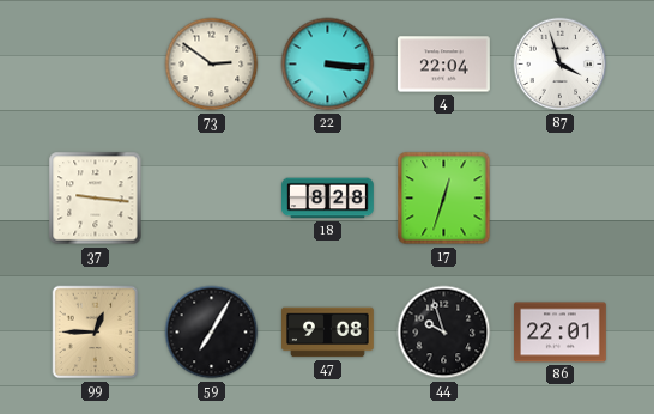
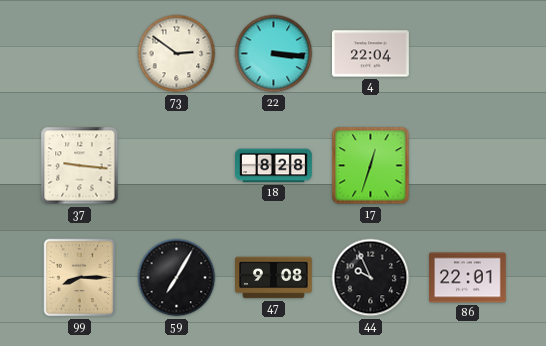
87: 3:57 -> none (561, 65)
99: 12:45 -> 8:15 (80, 278)
44: 9:57 -> 9:56 (371, 278)
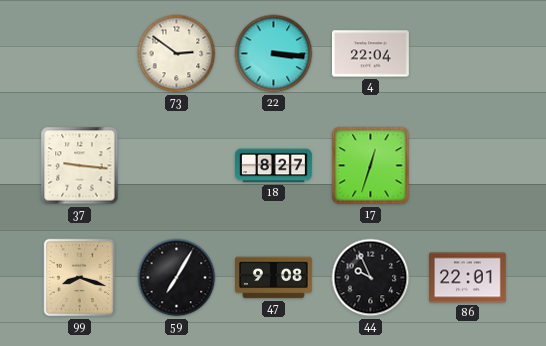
18: 8:28 -> 8:27 (274, 166)
99: 8:15 -> 8:18 (80, 278)
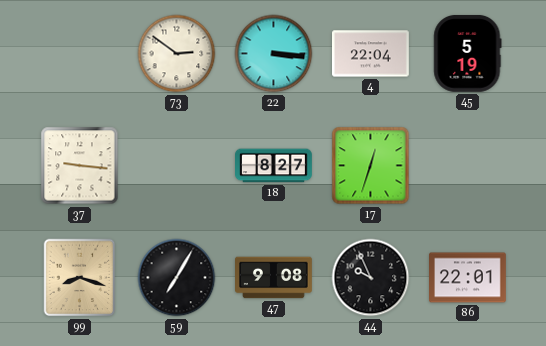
45: none -> 5:19 (468, 53)
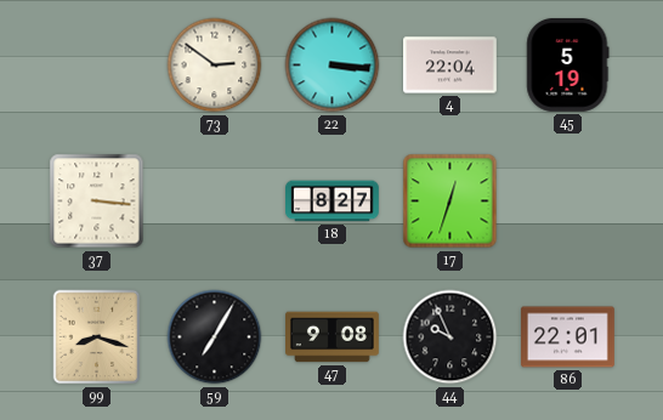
37: 9:16 -> 3:16 (97, 202)
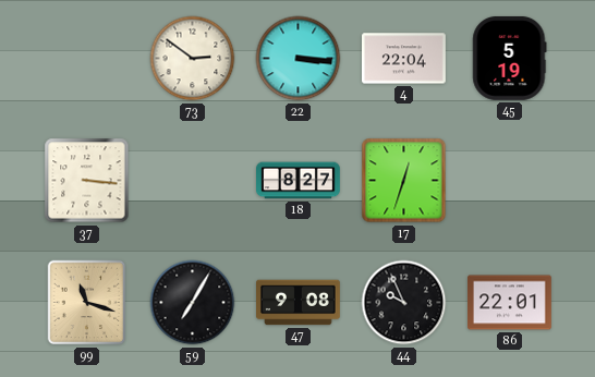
99: 8:18 -> 11:18 (87, 303)
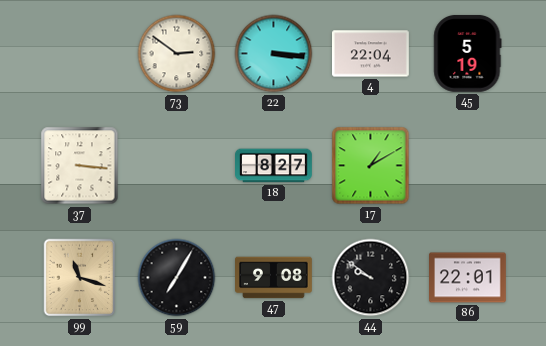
17: 12:33 -> 1:10 (371, 166)
44: 9:56 -> 9:51 (371, 278)
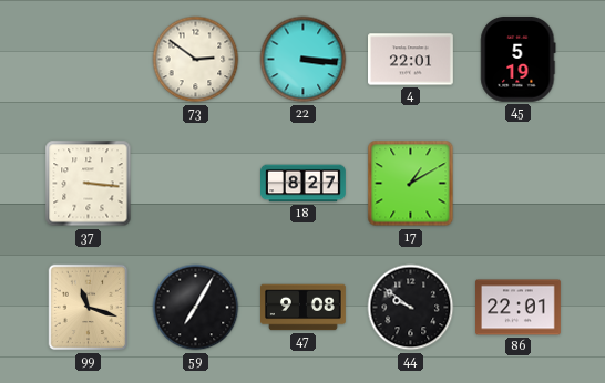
4: 22:04 -> 22:01 (411, 60)
